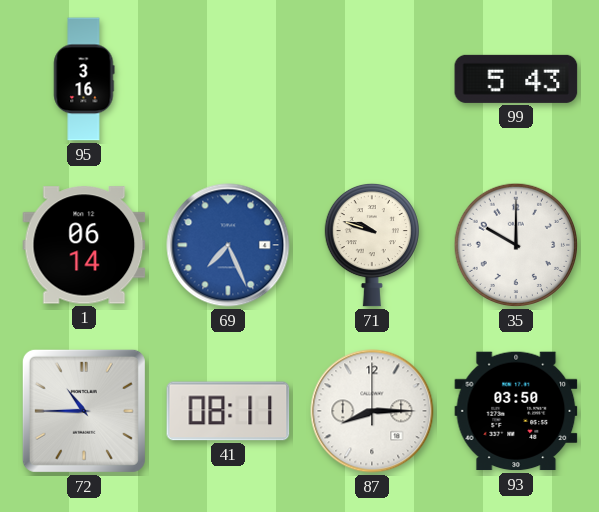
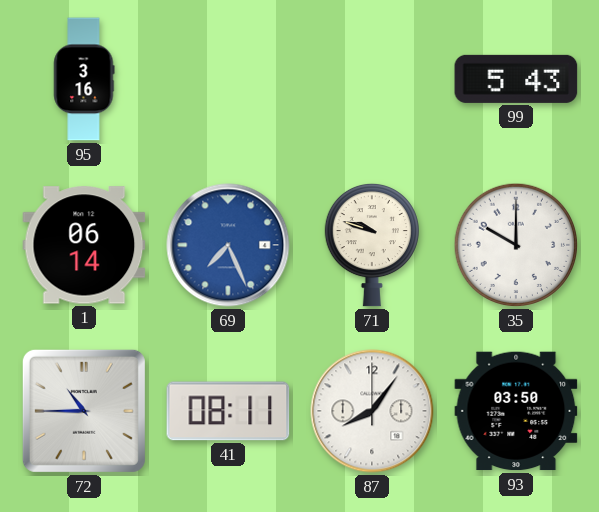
87: 8:15 -> 8:06 (372, 411)
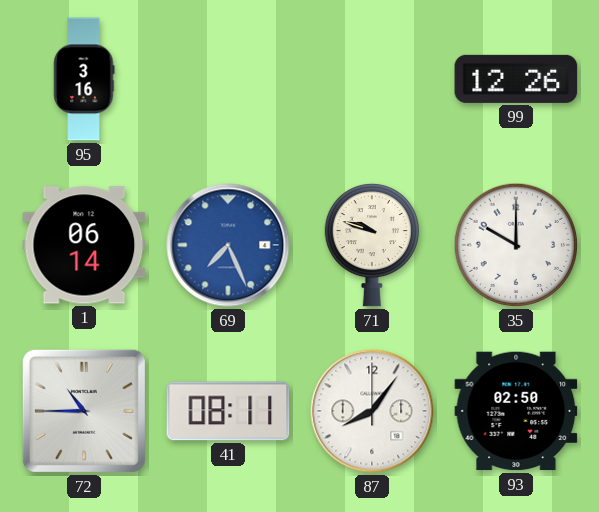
99: 5:43 -> 12:26 (516, 79)
93: 03:50 -> 02:50 (516, 411)
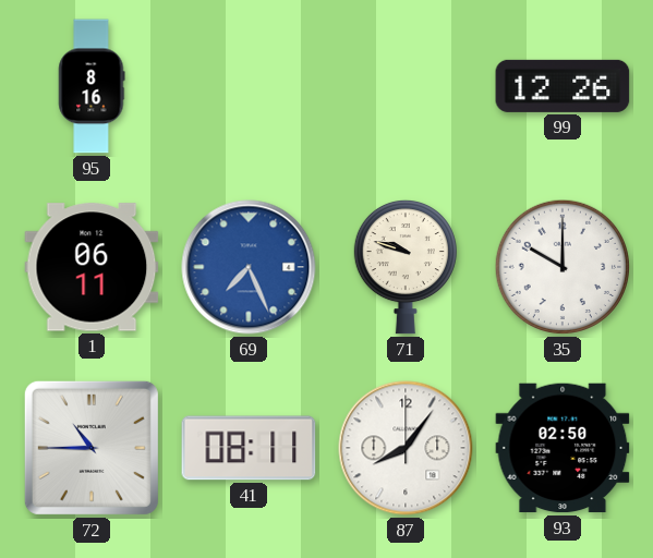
95: 3:16 -> 8:16 (92, 86)
1: 06:14 -> 06:11 (92, 267)
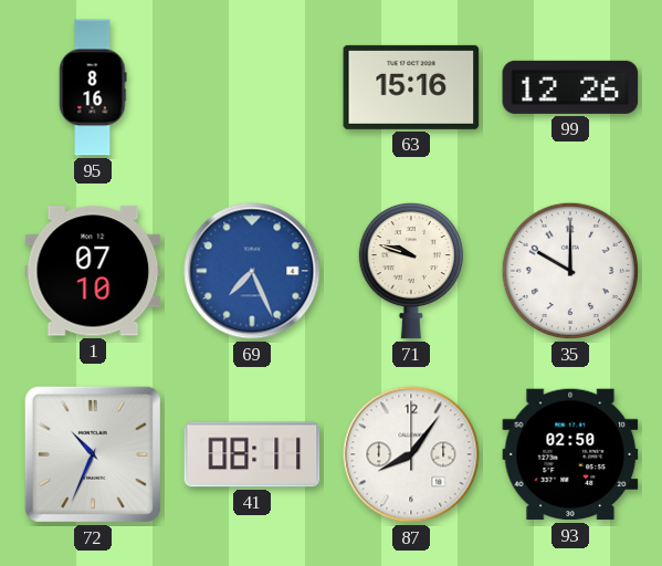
63: none -> 15:16 (411, 87)
1: 06:11 -> 07:10 (93, 271)
72: 10:45 -> 10:34 (93, 454)
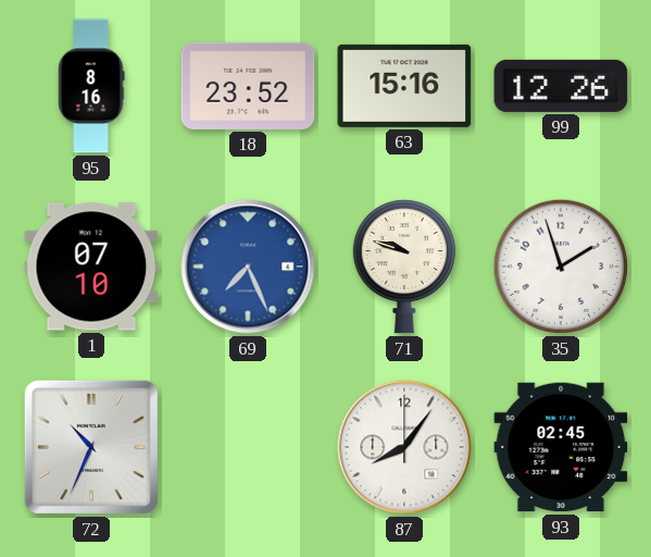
18: none -> 23:52 (248, 86)
35: 10:00 -> 1:57 (561, 267)
41: 08:11 -> none (252, 454)
93: 02:50 -> 02:45 (561, 447)
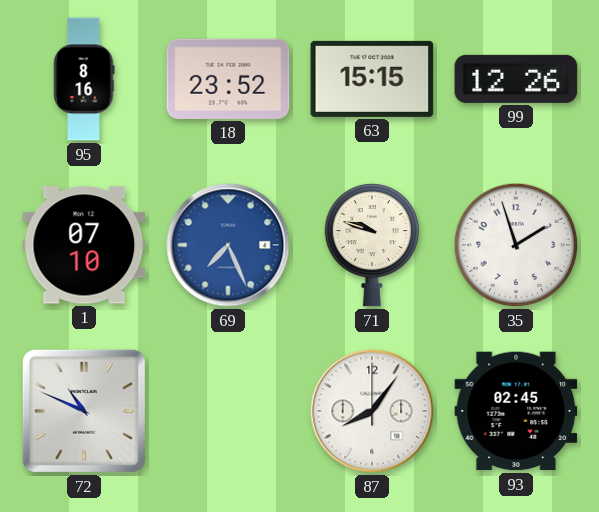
63: 15:16 -> 15:15 (372, 79)
72: 10:34 -> 10:49 (84, 411)
